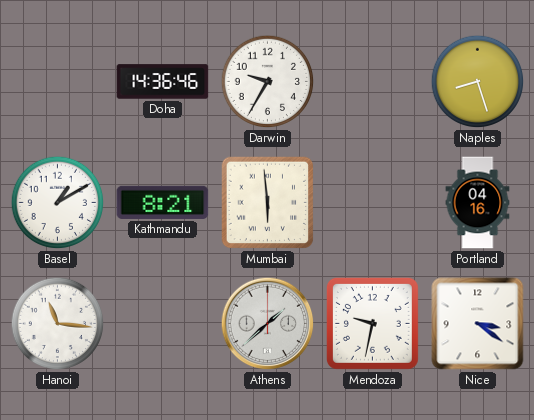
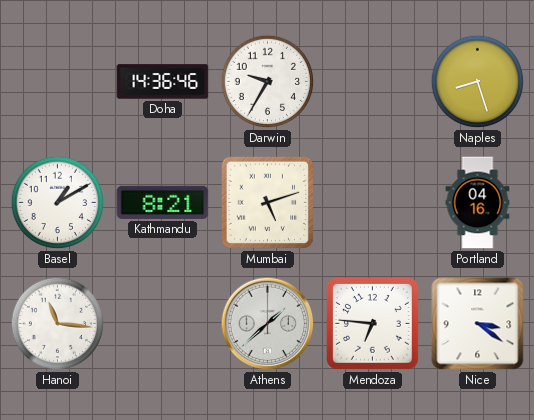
Mumbai: 5:59 -> 5:12 (268, 203)
Mendoza: 9:32 -> 6:46 (372, 323)
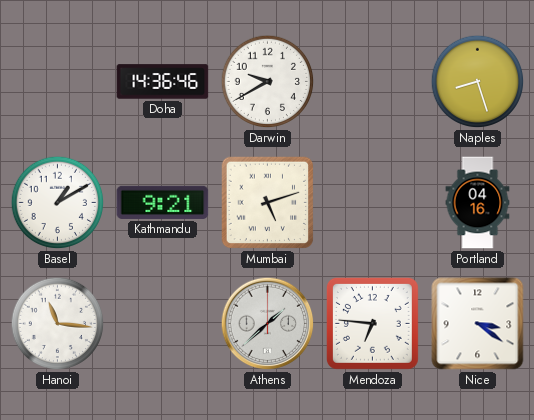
Darwin: 9:35 -> 9:40 (268, 82)
Kathmandu: 8:21 -> 9:21 (163, 202)
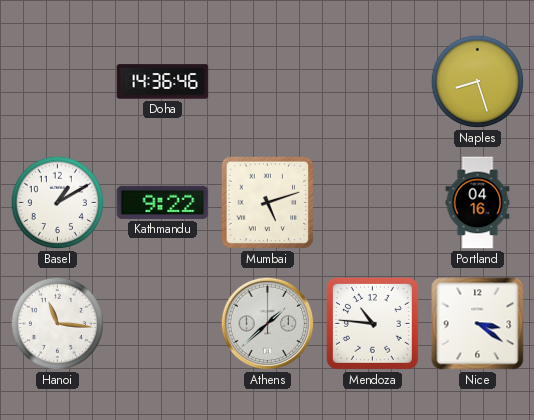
Darwin: 9:40 -> none (268, 82)
Kathmandu: 9:21 -> 9:22 (163, 202)
Mendoza: 6:46 -> 10:46 (372, 323)
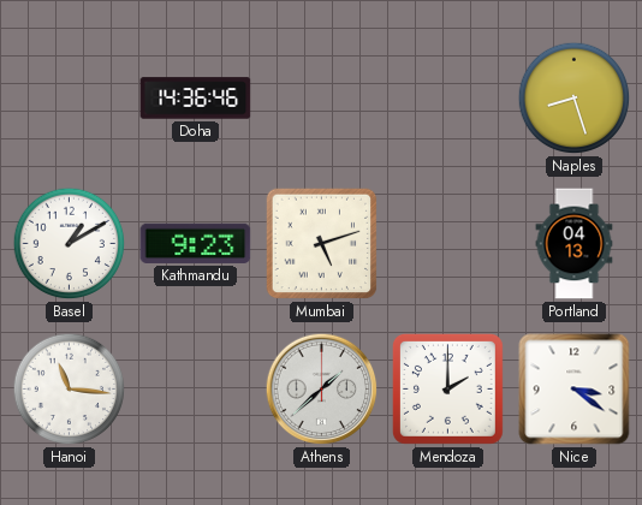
Kathmandu: 9:22 -> 9:23 (196, 243)
Portland: 04:16 -> 04:13 (575, 244)
Mendoza: 10:46 -> 2:00 (447, 388)
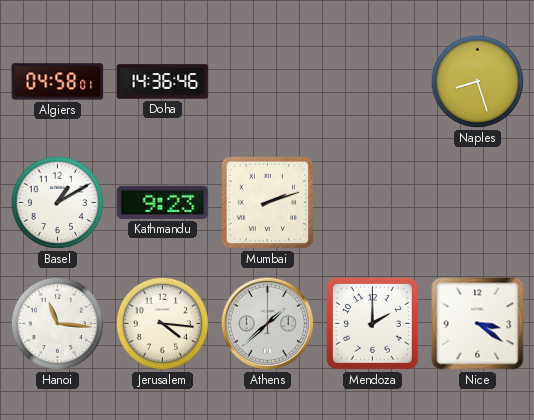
Algiers: none -> 04:58 (58, 82)
Mumbai: 5:12 -> 2:12 (268, 203)
Portland: 04:13 -> none (575, 244)
Jerusalem: none -> 4:16 (163, 324)
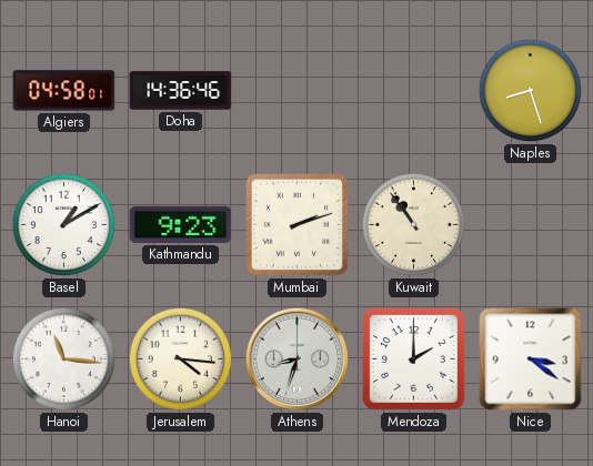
Kuwait: none -> 10:54 (414, 225)
Athens: 1:38 -> 8:33 (298, 359)
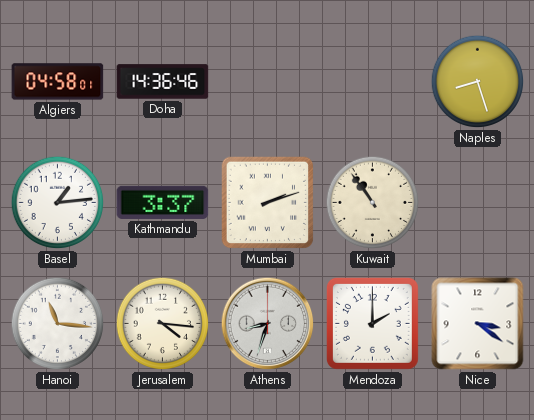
Basel: 1:10 -> 1:14 (58, 203)
Kathmandu: 9:23 -> 3:37 (163, 202)
